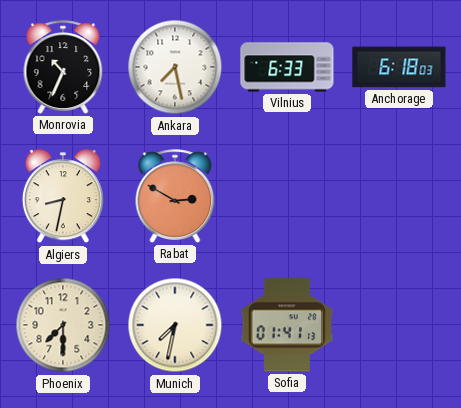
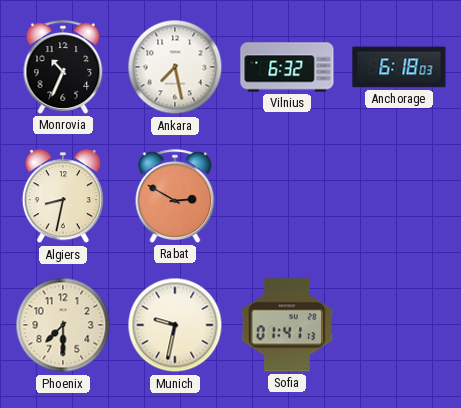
Vilnius: 6:33 -> 6:32 (287, 67)
Munich: 7:32 -> 9:32 (175, 325)
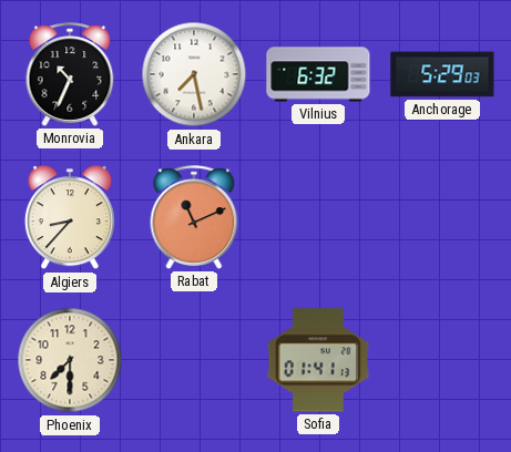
Anchorage: 6:18 -> 5:29 (442, 74)
Algiers: 8:32 -> 8:37 (70, 218)
Rabat: 2:50 -> 11:11 (194, 217)
Munich: 9:32 -> none (175, 325)
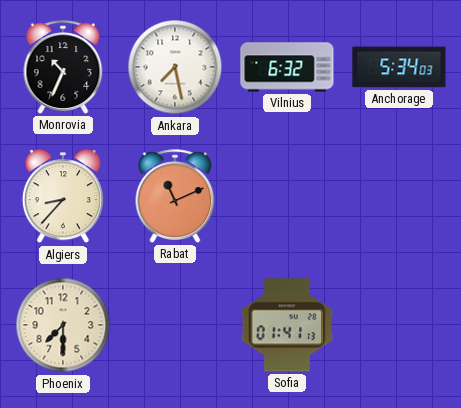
Anchorage: 5:29 -> 5:34 (399, 67)
